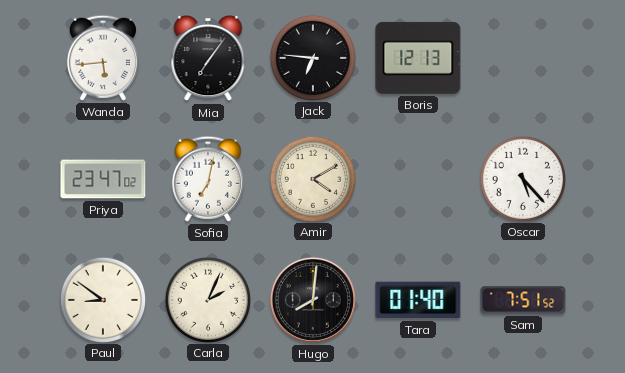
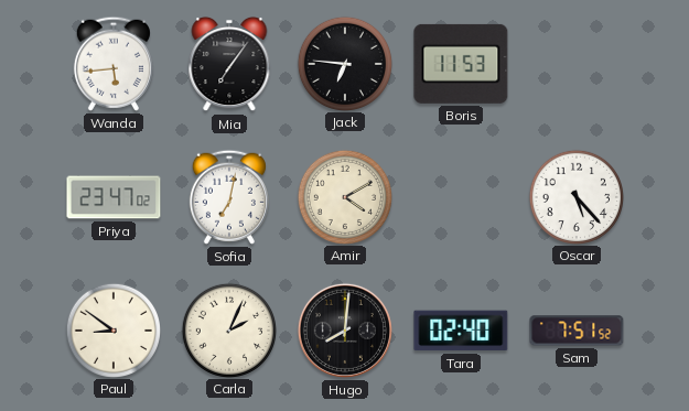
Boris: 12:13 -> 11:53 (461, 64)
Tara: 01:40 -> 02:40 (461, 331)
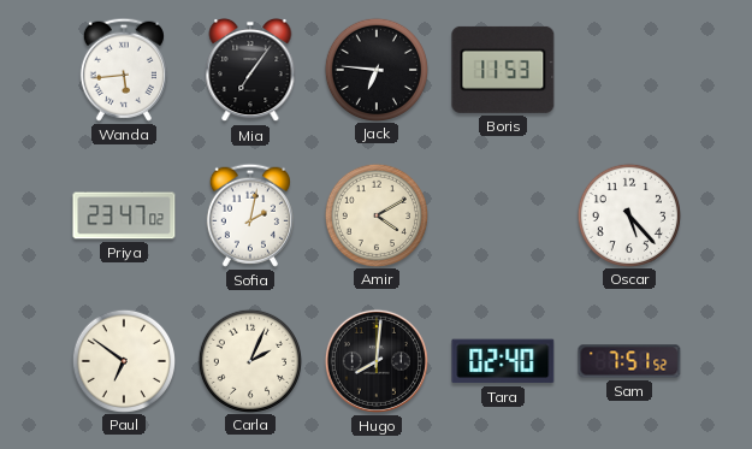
Sofia: 7:02 -> 2:02 (250, 215)
Paul: 8:51 -> 6:51 (123, 360)
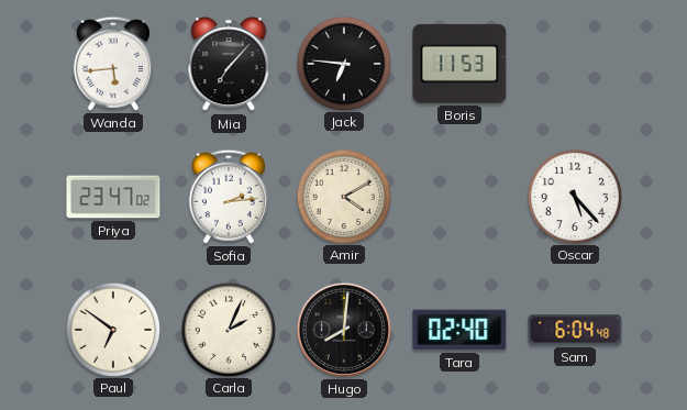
Mia: 7:06 -> 7:07 (229, 64)
Sofia: 2:02 -> 2:14 (229, 197)
Sam: 7:51 -> 6:04 (575, 330)
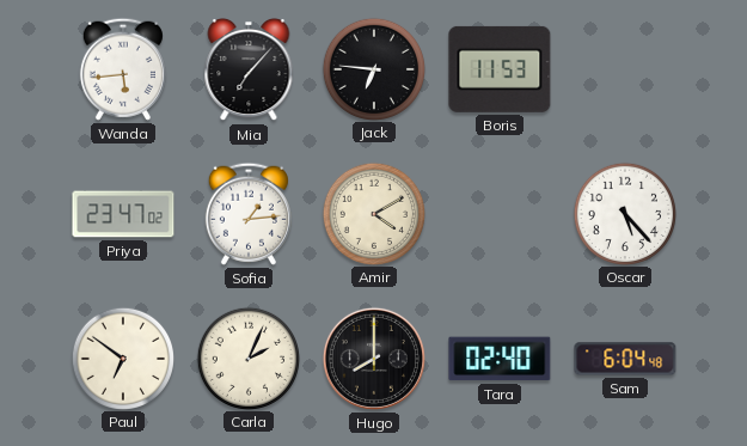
Sofia: 2:14 -> 1:14 (249, 214)
Hugo: 8:01 -> 8:00 (374, 359)
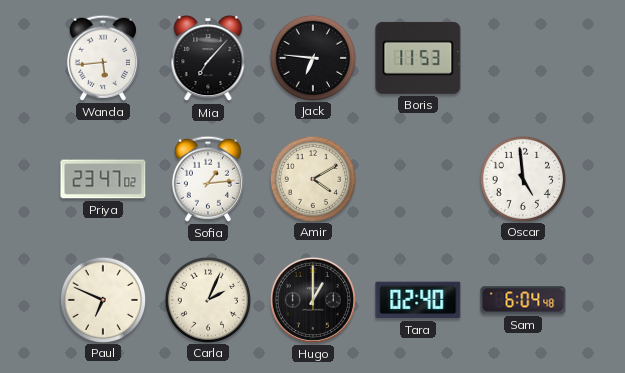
Oscar: 5:23 -> 4:59 (522, 178)
Paul: 6:51 -> 6:49 (102, 299)
Hugo: 8:00 -> 1:00 (313, 300)
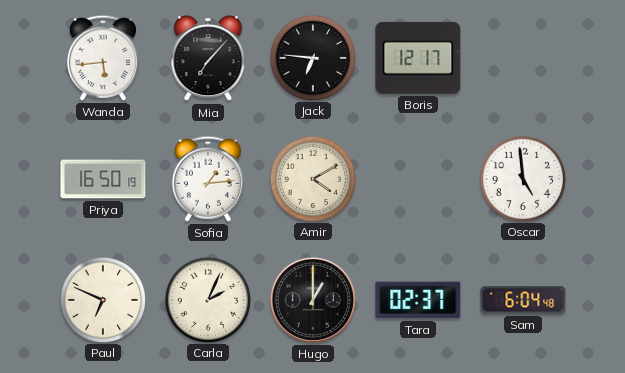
Boris: 11:53 -> 12:17 (418, 58)
Priya: 23:47 -> 16:50 (103, 179)
Tara: 02:40 -> 02:37 (418, 300)
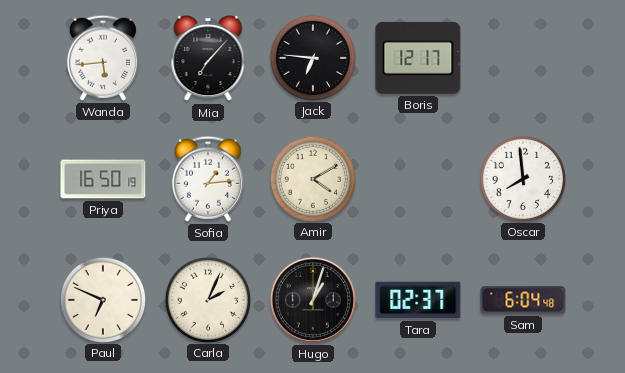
Oscar: 4:59 -> 7:59 (522, 178)
Hugo: 1:00 -> 1:03 (313, 300)
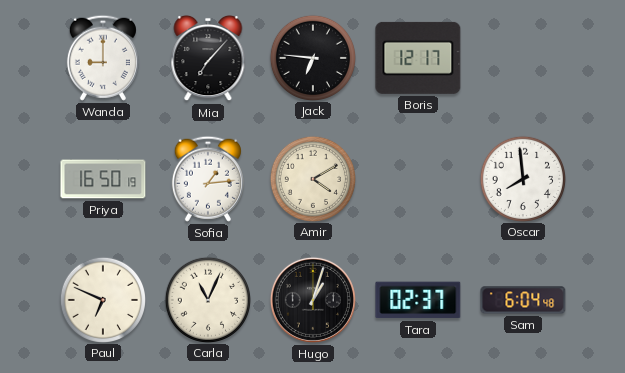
Wanda: 5:44 -> 9:00 (103, 58)
Carla: 2:04 -> 11:04 (207, 299)
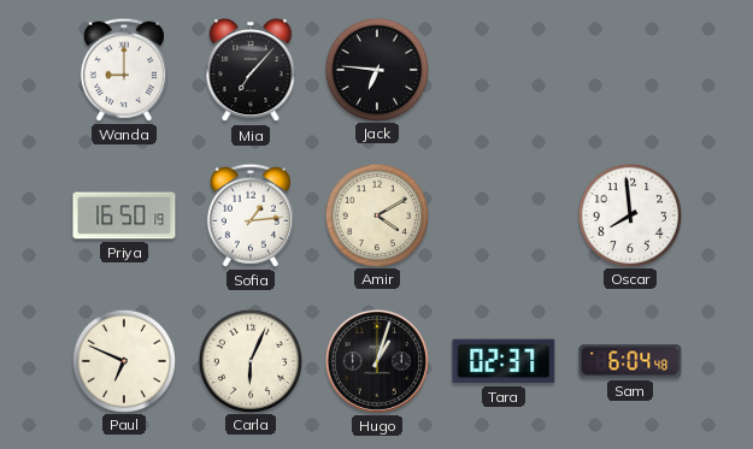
Boris: 12:17 -> none (418, 58)
Carla: 11:04 -> 6:04 (249, 360)
